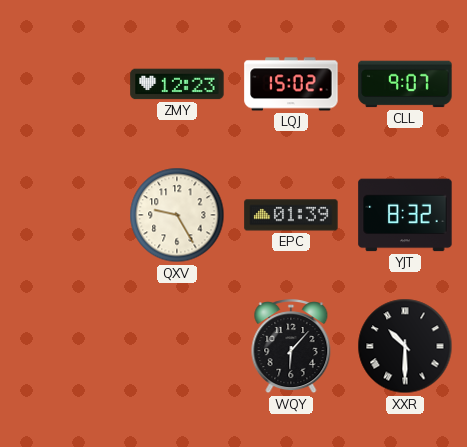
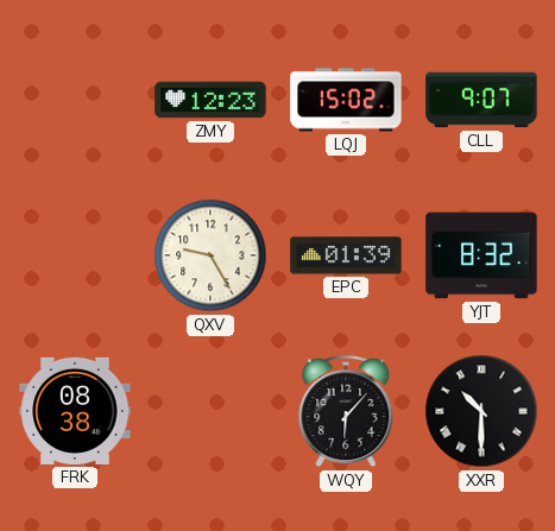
FRK: none -> 08:38 (75, 411)
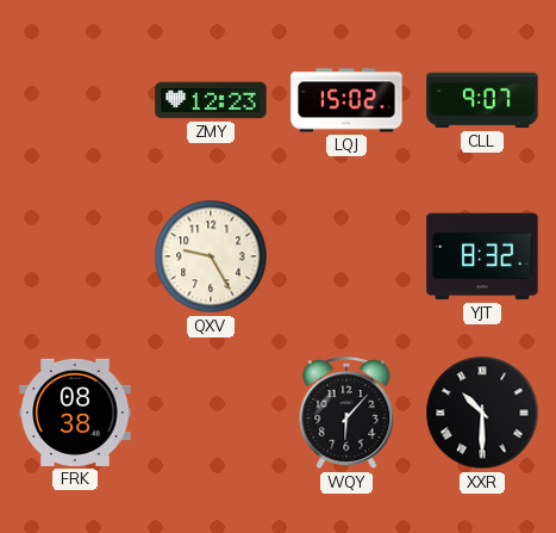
EPC: 01:39 -> none (346, 255)
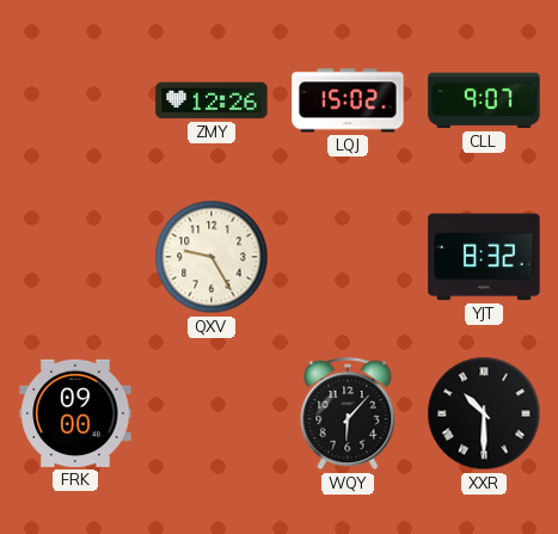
ZMY: 12:23 -> 12:26 (211, 100)
FRK: 08:38 -> 09:00 (75, 413)
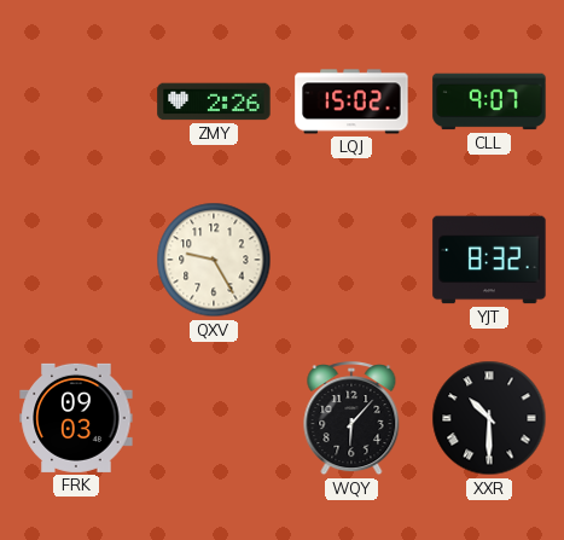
ZMY: 12:26 -> 2:26 (214, 101)
FRK: 09:00 -> 09:03 (76, 418)
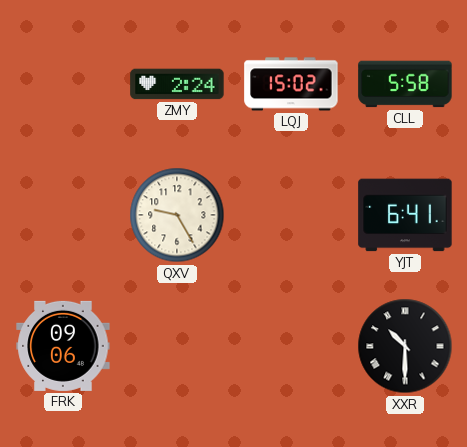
ZMY: 2:26 -> 2:24 (177, 84)
CLL: 9:07 -> 5:58 (405, 84)
YJT: 8:32 -> 6:41 (405, 215)
FRK: 09:03 -> 09:06 (63, 346)
WQY: 6:07 -> none (351, 419)
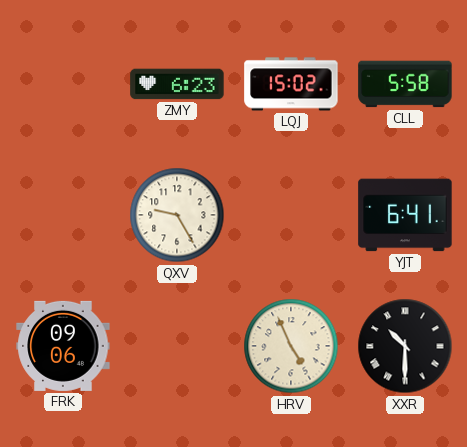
ZMY: 2:24 -> 6:23 (177, 84)
HRV: none -> 4:56 (291, 346)
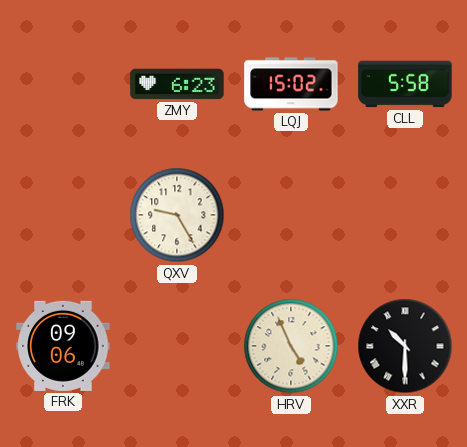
YJT: 6:41 -> none (405, 215)
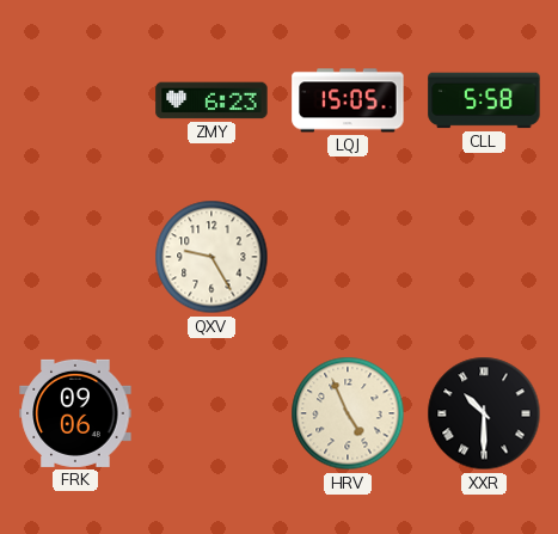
LQJ: 15:02 -> 15:05 (348, 100)
